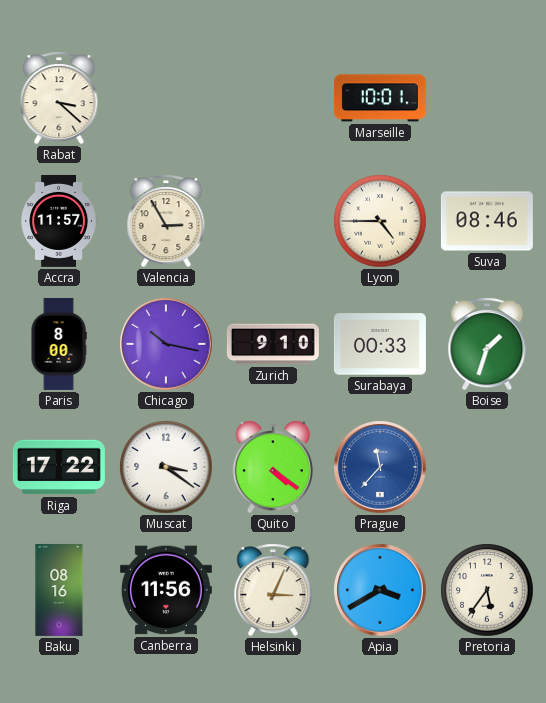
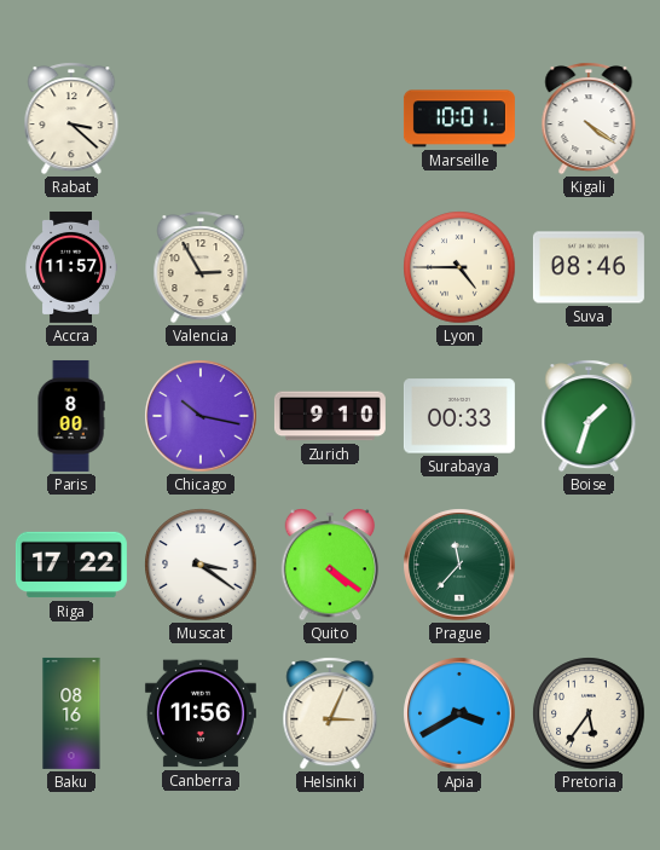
Kigali: none -> 4:21 (589, 118)
Prague dial: blue -> green (459, 565)
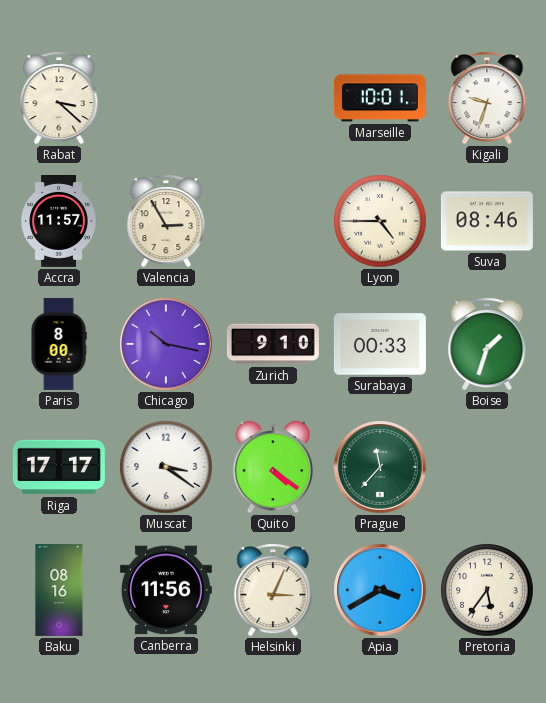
Kigali: 4:21 -> 9:33 (487, 98)
Riga: 17:22 -> 17:17 (59, 467)
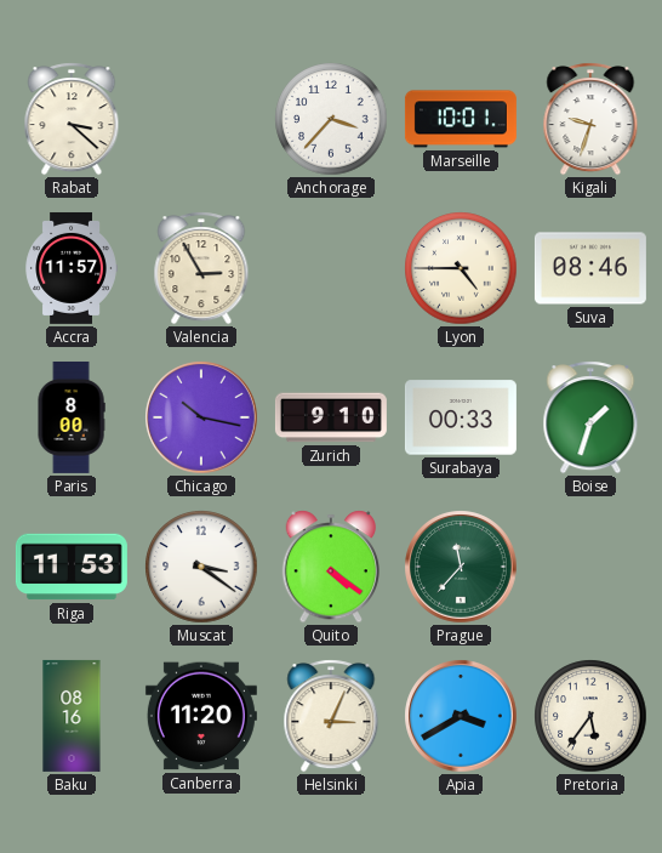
Anchorage: none -> 3:37 (331, 119)
Riga: 17:17 -> 11:53 (72, 567)
Canberra: 11:56 -> 11:20 (201, 716)
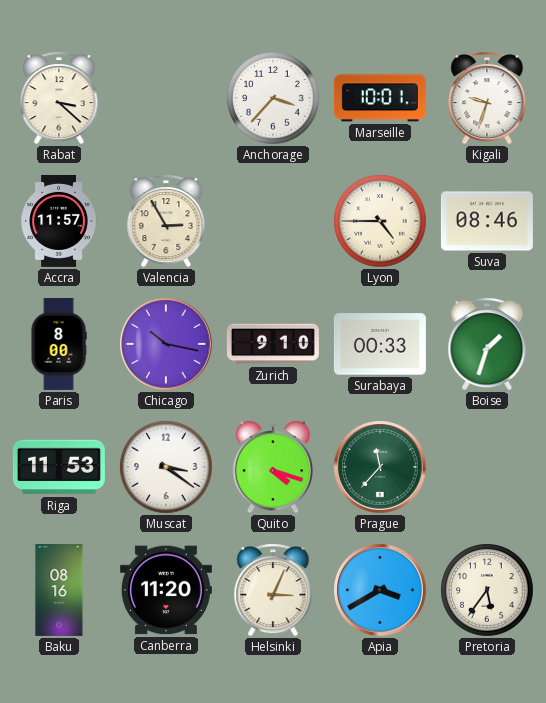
Quito: 4:21 -> 4:18 (273, 467)
